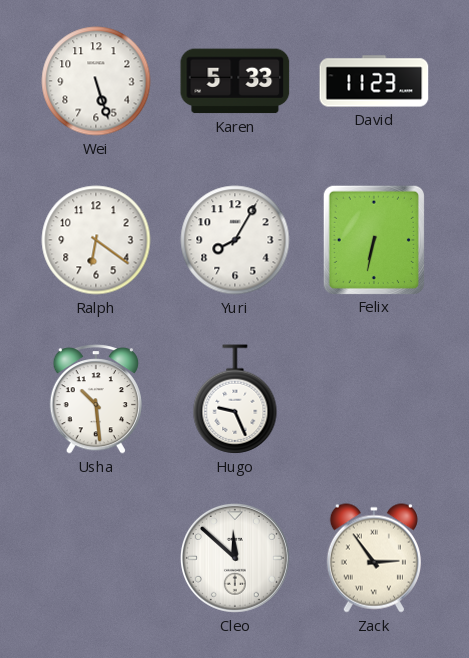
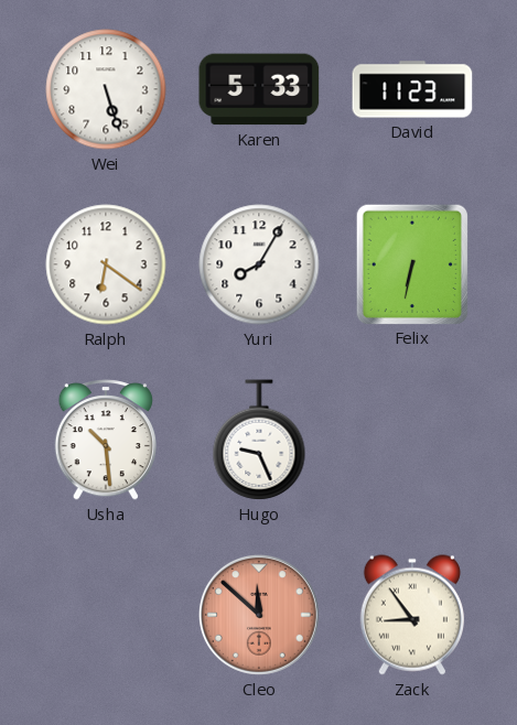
Cleo dial: white -> salmon (259, 615)
Zack: 2:54 -> 8:54 (412, 615)
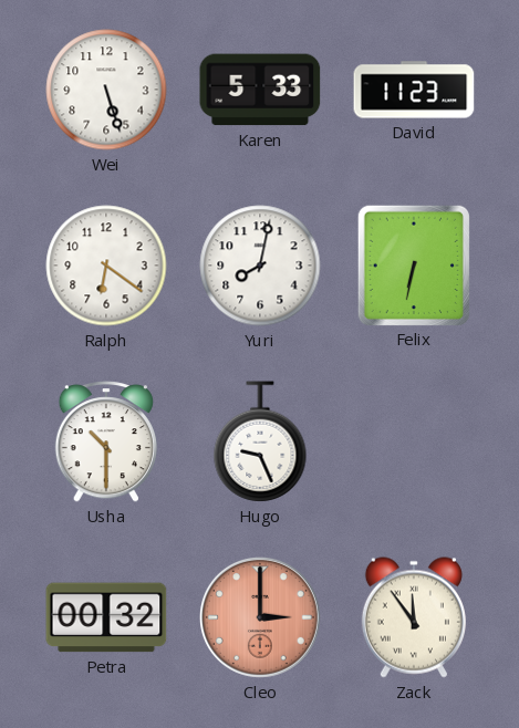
Yuri: 8:05 -> 8:02 (260, 266)
Usha: 10:29 -> 10:30 (106, 441)
Petra: none -> 00:32 (106, 617)
Cleo: 11:52 -> 3:00 (260, 617)
Zack: 8:54 -> 11:54 (414, 617)
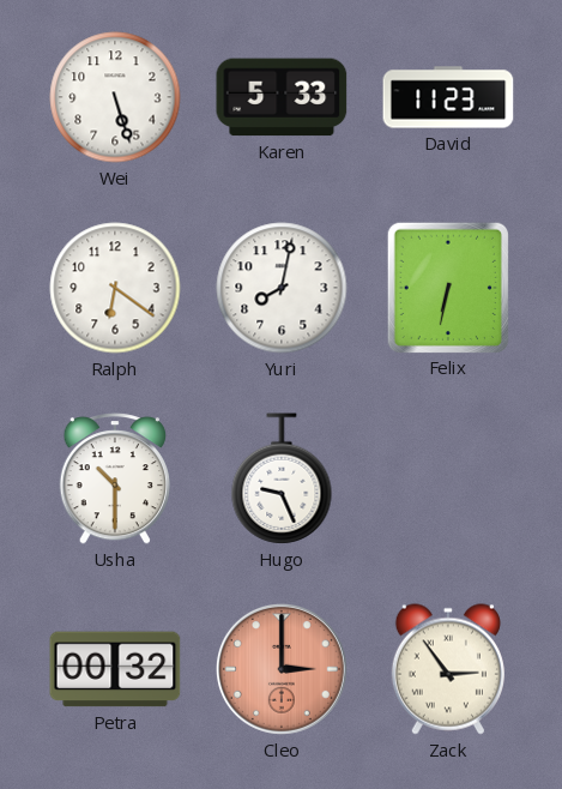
Zack: 11:54 -> 2:54 (448, 669)
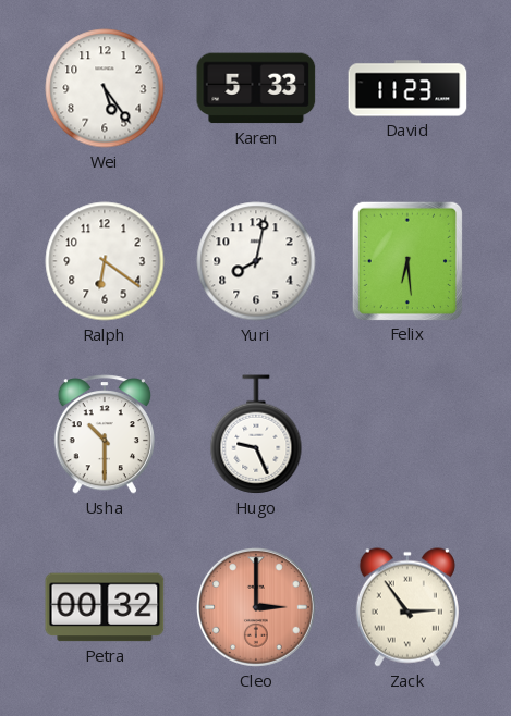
Wei: 5:27 -> 5:24 (105, 88)
Felix: 6:32 -> 6:29 (406, 260)
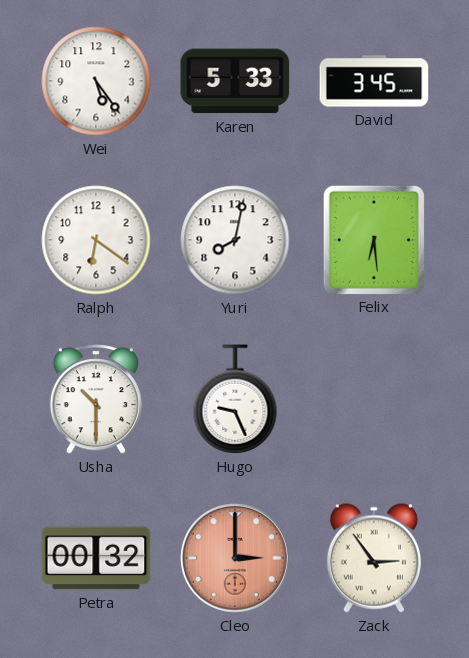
David: 11:23 -> 3:45 (374, 81)
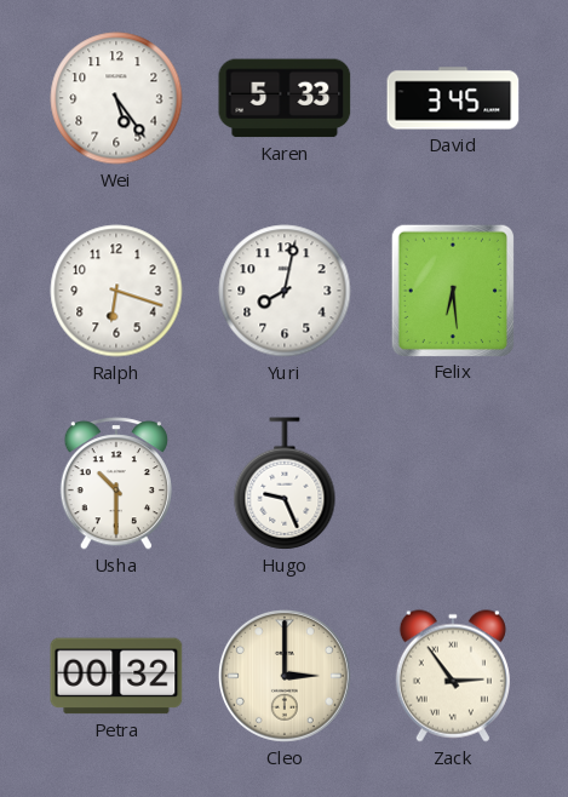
Ralph: 6:21 -> 6:18 (116, 291)
Cleo dial: salmon -> cream (285, 676)
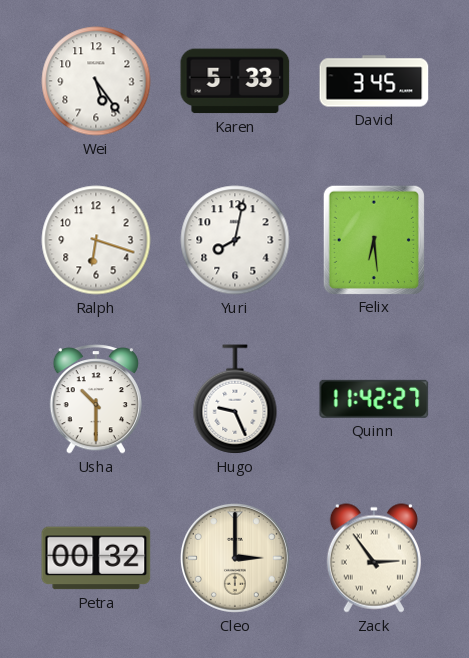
Quinn: none -> 11:42 (374, 399)
